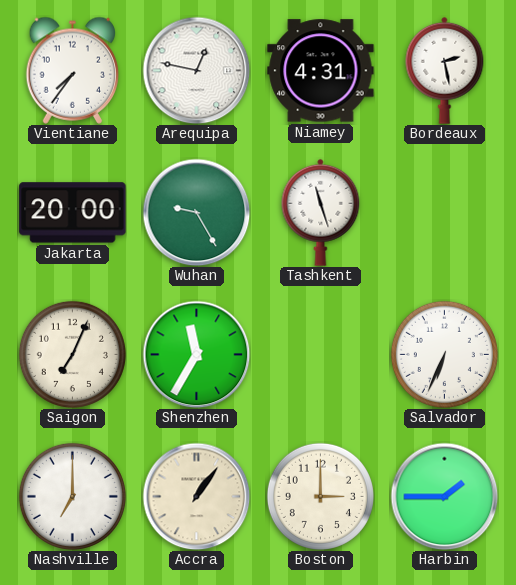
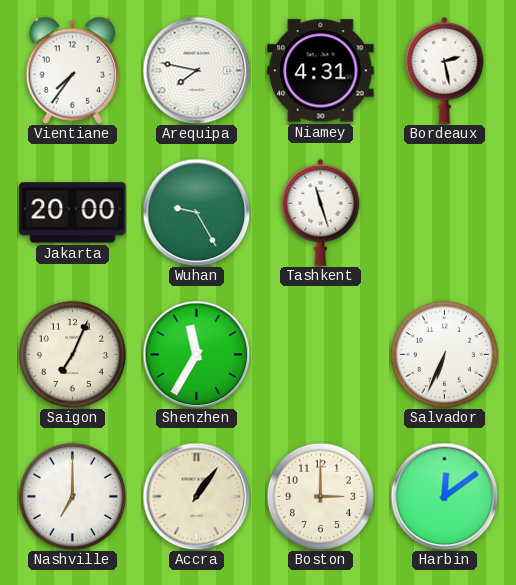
Arequipa: 12:47 -> 7:47 (196, 70)
Harbin: 1:45 -> 12:09 (444, 496)
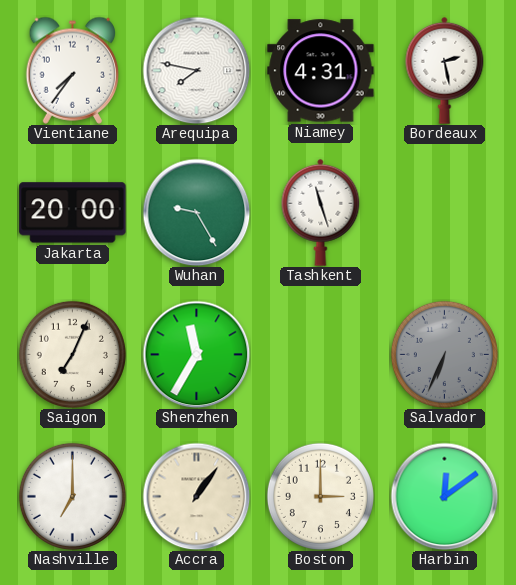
Salvador dial: white -> grey (444, 354)
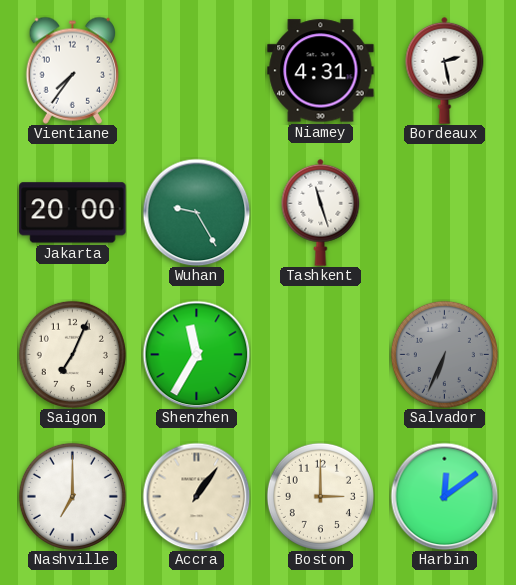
Arequipa: 7:47 -> none (196, 70)
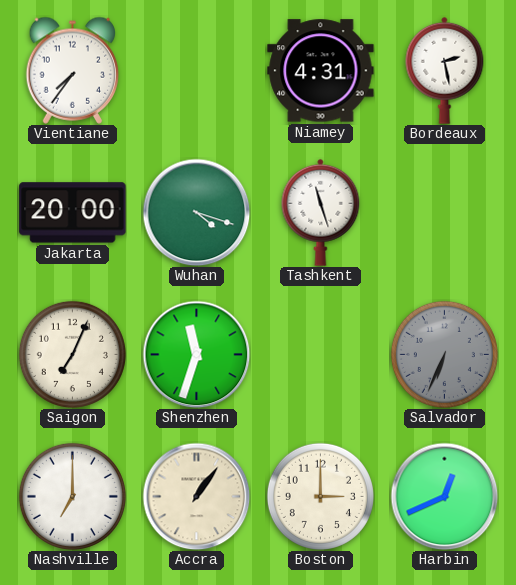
Wuhan: 9:25 -> 4:18 (196, 212)
Shenzhen: 11:35 -> 11:33 (196, 354)
Harbin: 12:09 -> 12:41 (444, 496)
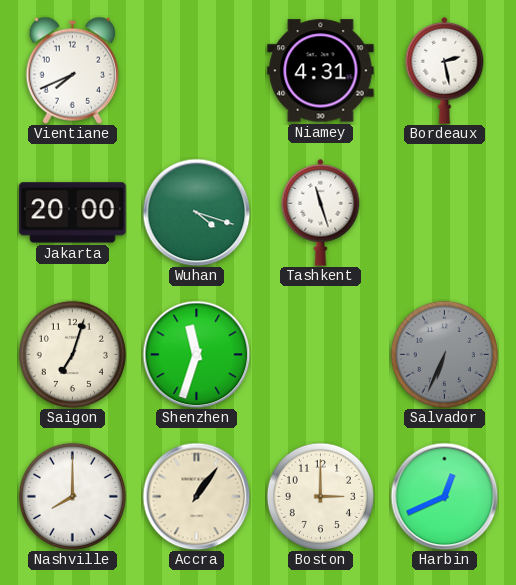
Vientiane: 7:36 -> 7:41 (72, 70)
Saigon: 7:04 -> 7:03 (72, 354)
Nashville: 7:00 -> 8:00 (72, 496)
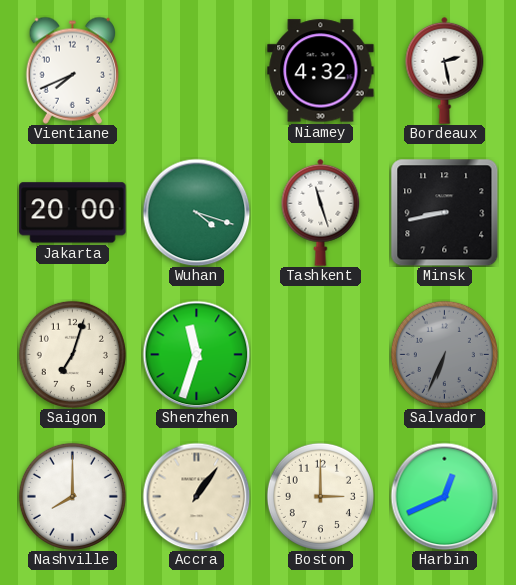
Niamey: 4:31 -> 4:32 (321, 71)
Minsk: none -> 8:43 (444, 212)
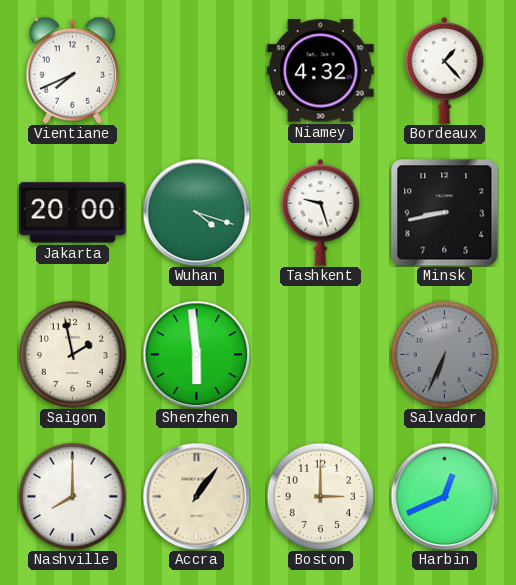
Bordeaux: 2:28 -> 1:23 (445, 70)
Tashkent: 11:27 -> 9:27 (321, 212)
Saigon: 7:03 -> 1:58 (72, 354)
Shenzhen: 11:33 -> 5:59 (196, 354)
